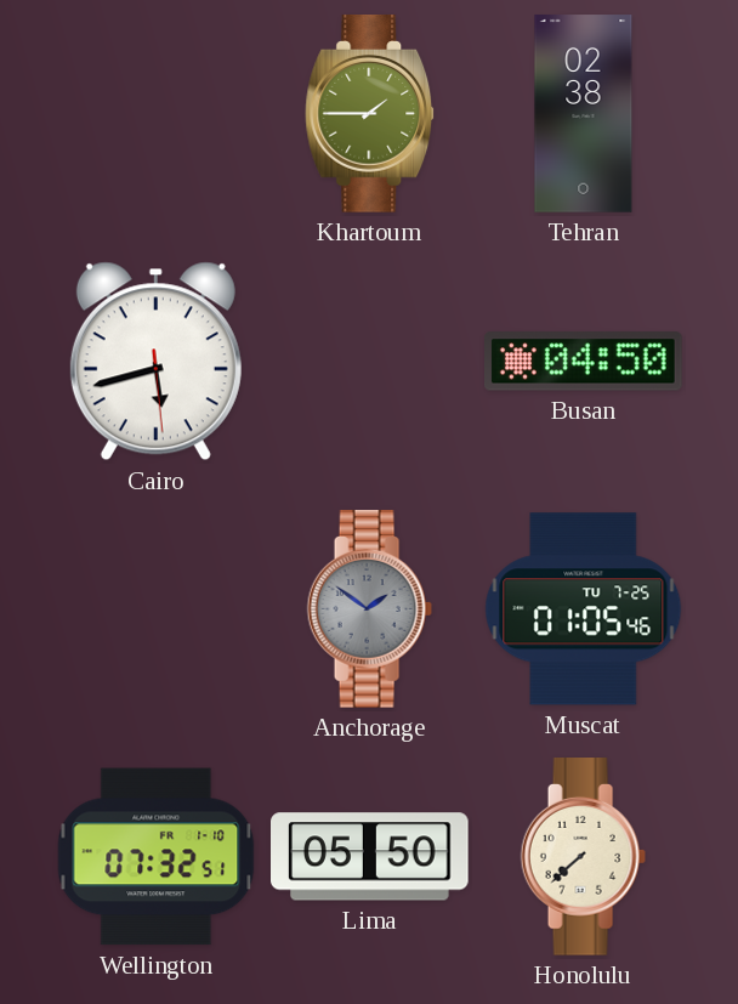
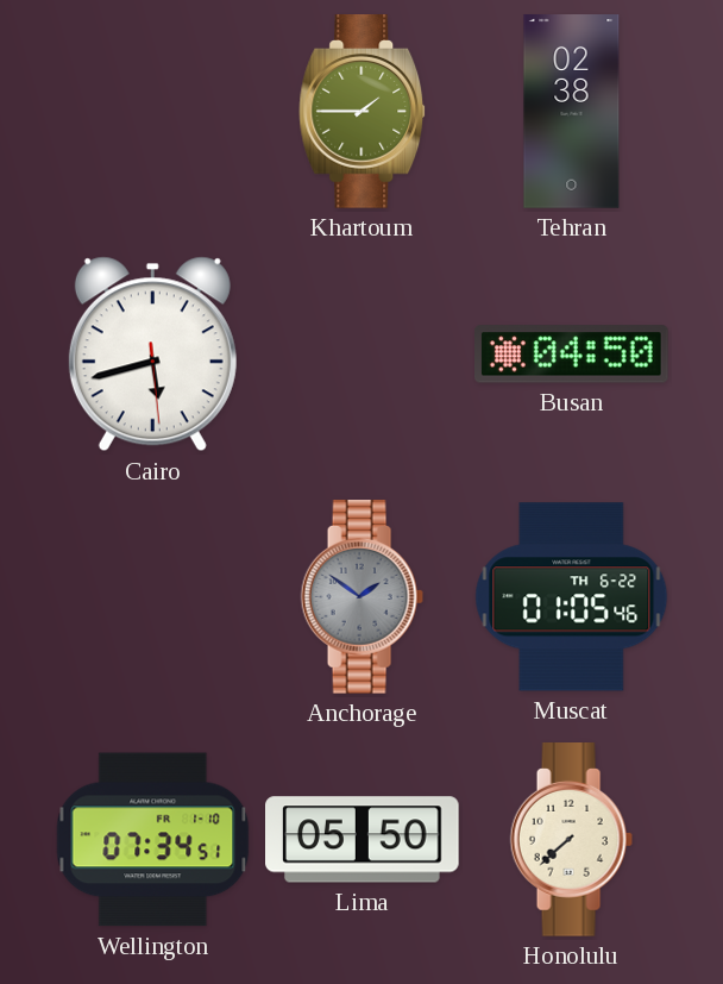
Muscat date: TU 7-25 -> TH 6-22 (572, 597)
Wellington: 07:32 -> 07:34 (153, 840)
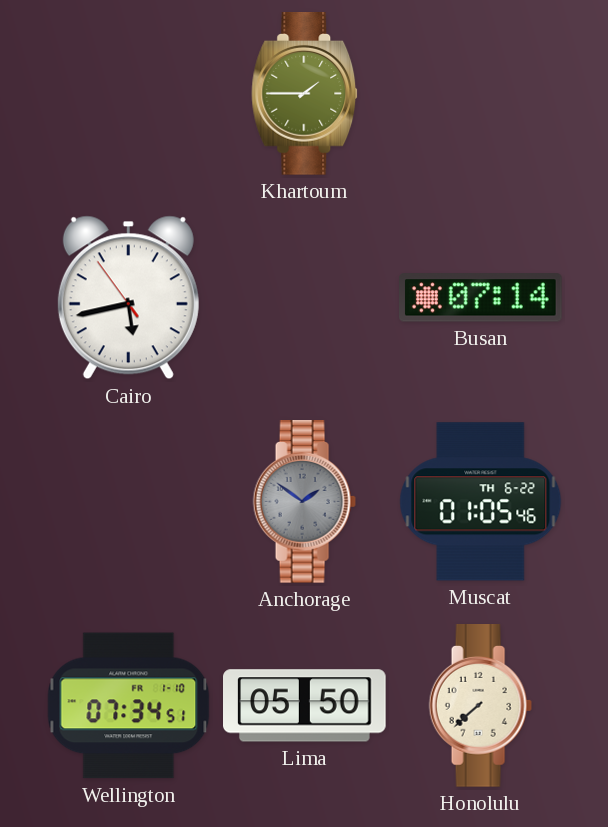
Tehran: 02:38 -> none (572, 112)
Cairo: 5:42:29 -> 5:42:54 (128, 298)
Busan: 04:50 -> 07:14 (481, 298)
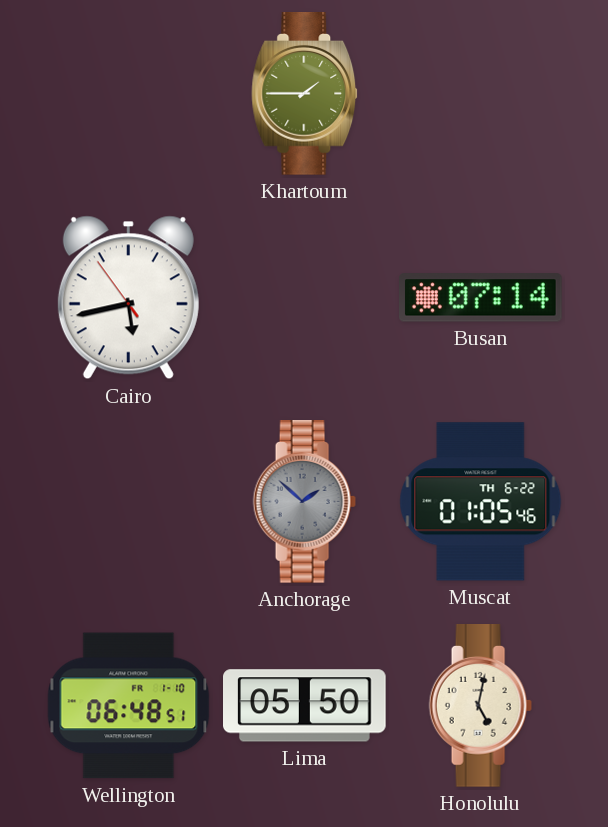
Anchorage: 1:51 -> 1:52 (304, 502)
Wellington: 07:34 -> 06:48 (129, 706)
Honolulu: 7:38 -> 5:02 (480, 706)
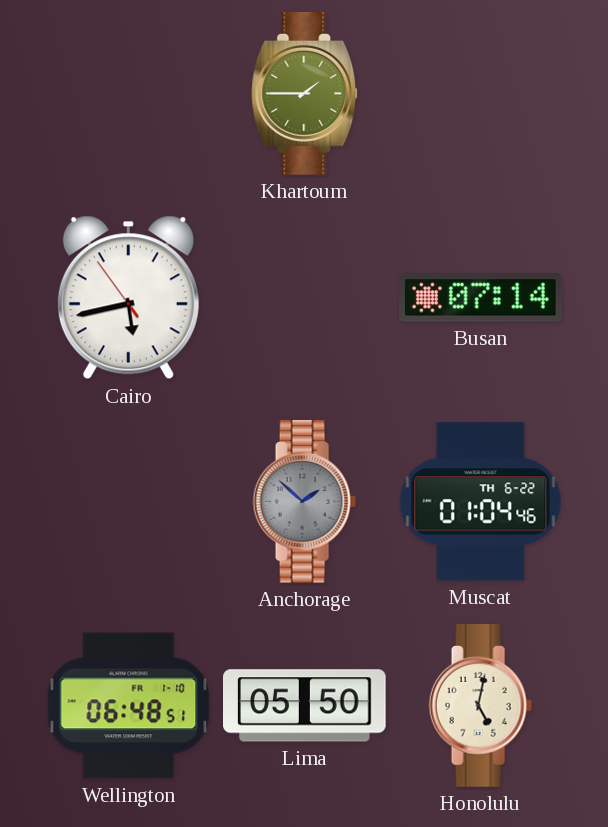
Muscat: 01:05 -> 01:04 (481, 502)
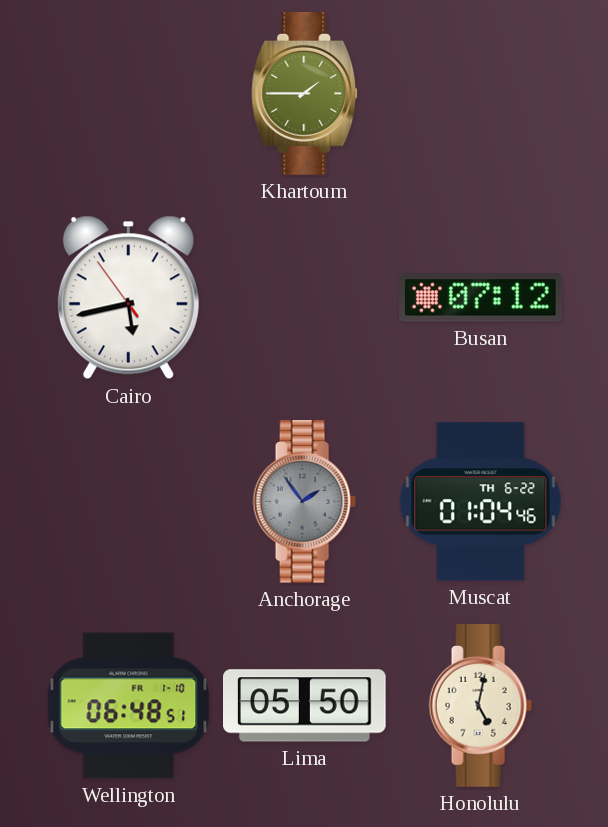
Busan: 07:14 -> 07:12 (481, 298)
Anchorage: 1:52 -> 1:54 (304, 502)
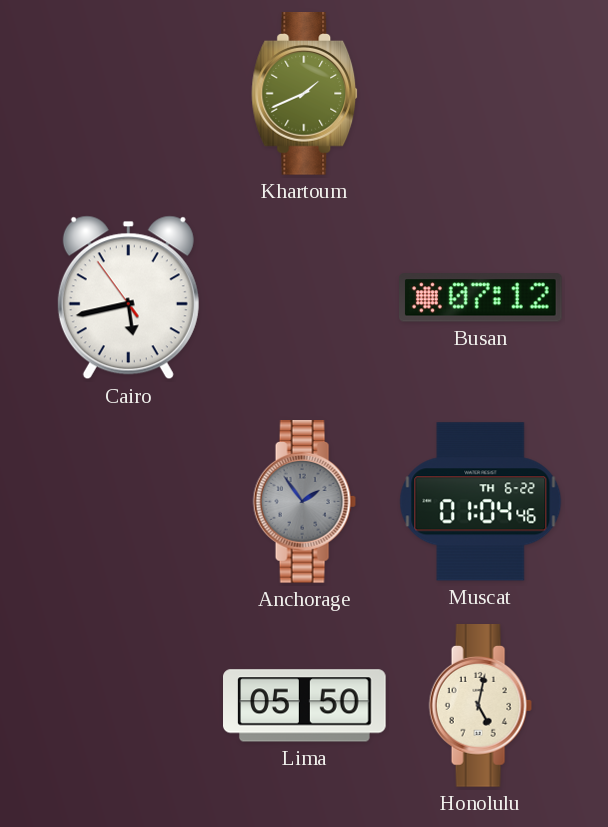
Khartoum: 1:45 -> 1:41 (305, 94)
Wellington: 06:48 -> none (129, 706)
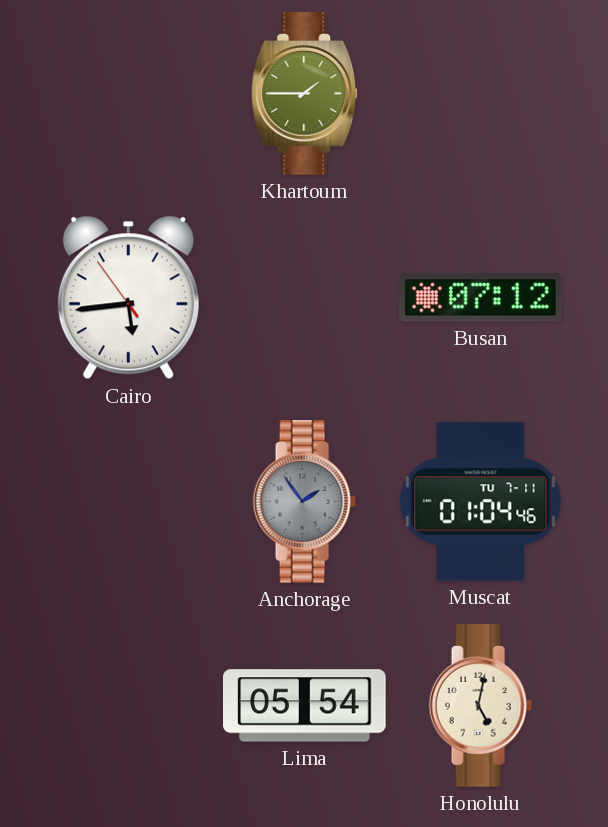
Khartoum: 1:41 -> 1:45 (305, 94)
Cairo: 5:42 -> 5:43 (128, 298)
Muscat date: TH 6-22 -> TU 7-11 (481, 502)
Lima: 05:50 -> 05:54 (305, 706)
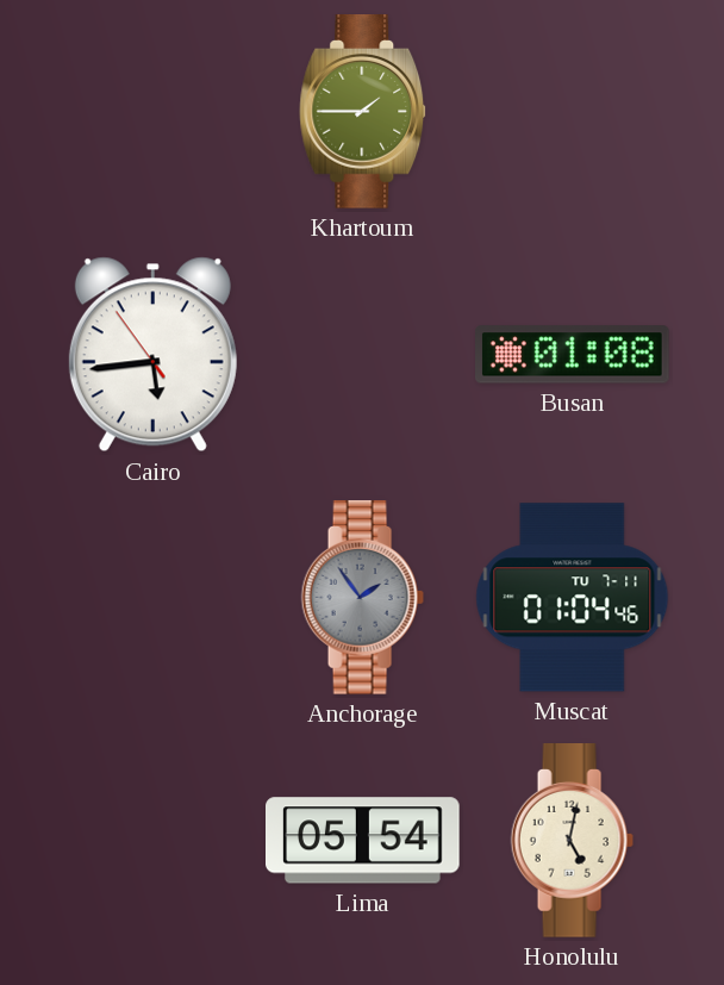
Busan: 07:12 -> 01:08 (573, 355)
